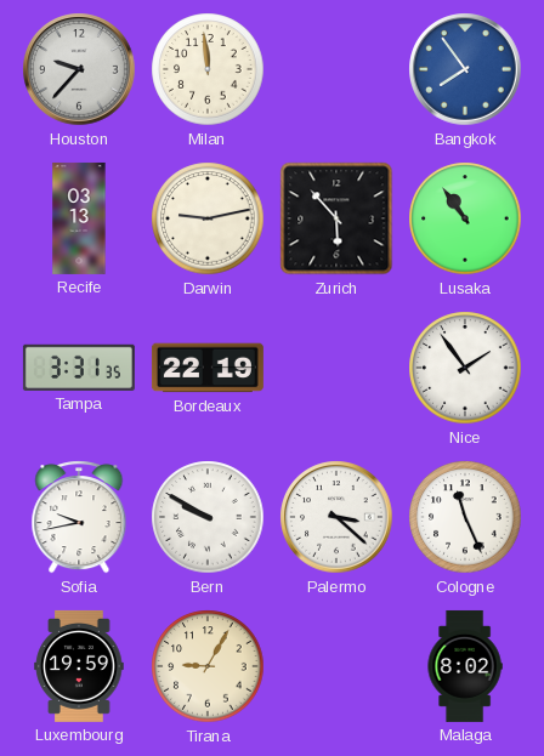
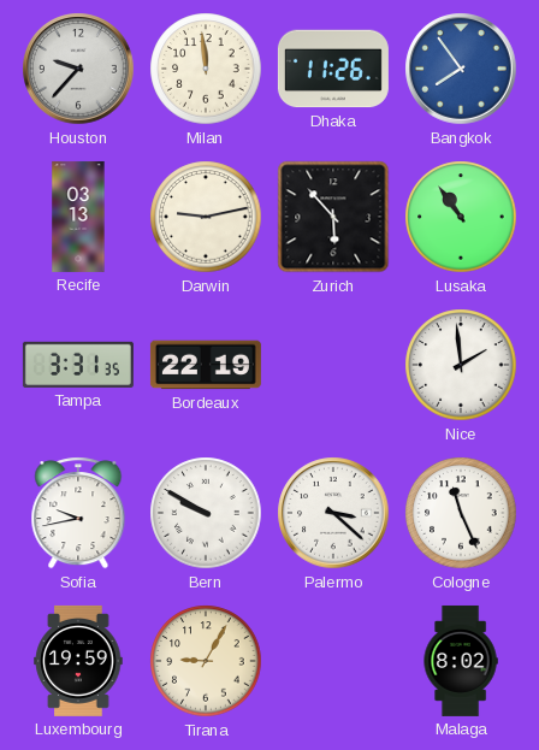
Dhaka: none -> 11:26 (333, 69)
Nice: 1:54 -> 1:59 (461, 365)
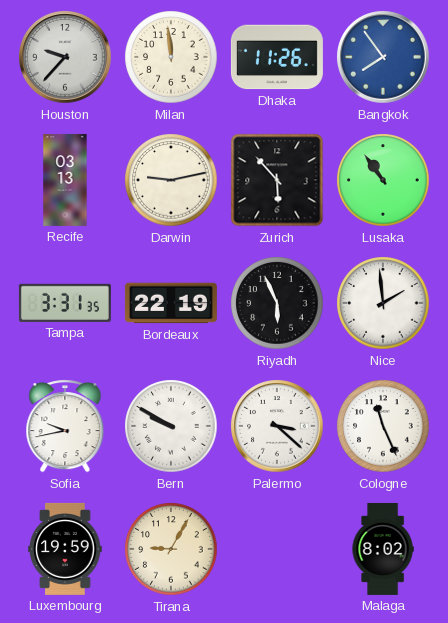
Riyadh: none -> 5:56 (277, 303)
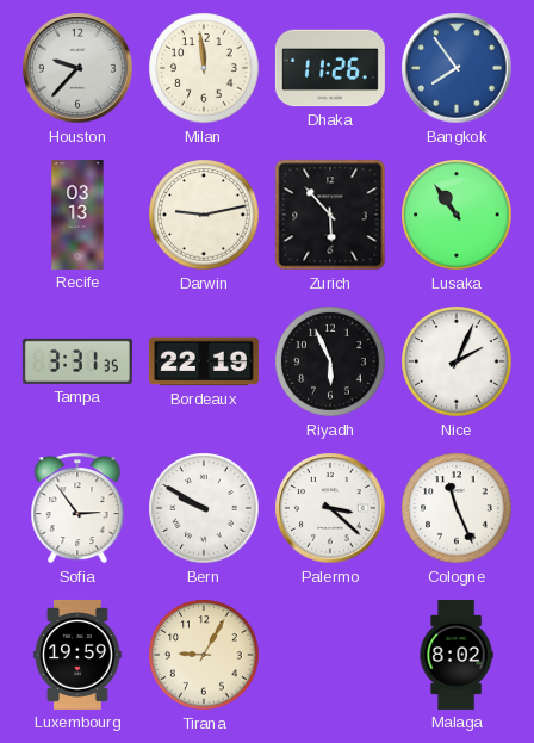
Nice: 1:59 -> 2:04 (457, 361)
Sofia: 9:43 -> 2:54 (77, 508)
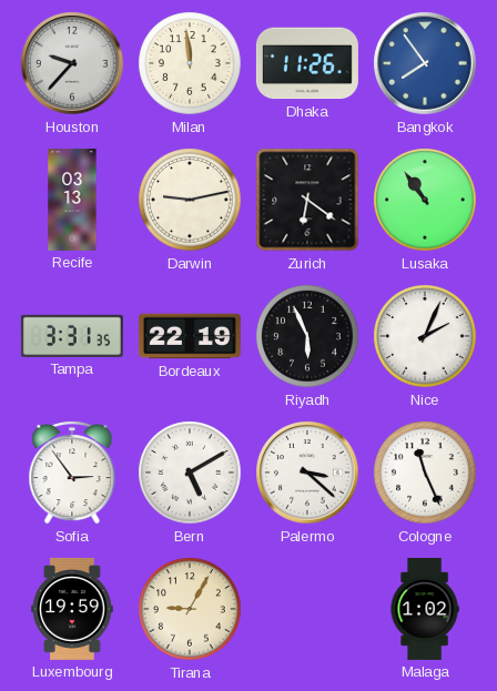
Zurich: 5:53 -> 6:21 (307, 200)
Bern: 9:50 -> 5:10 (190, 472)
Malaga: 8:02 -> 1:02 (425, 609)
